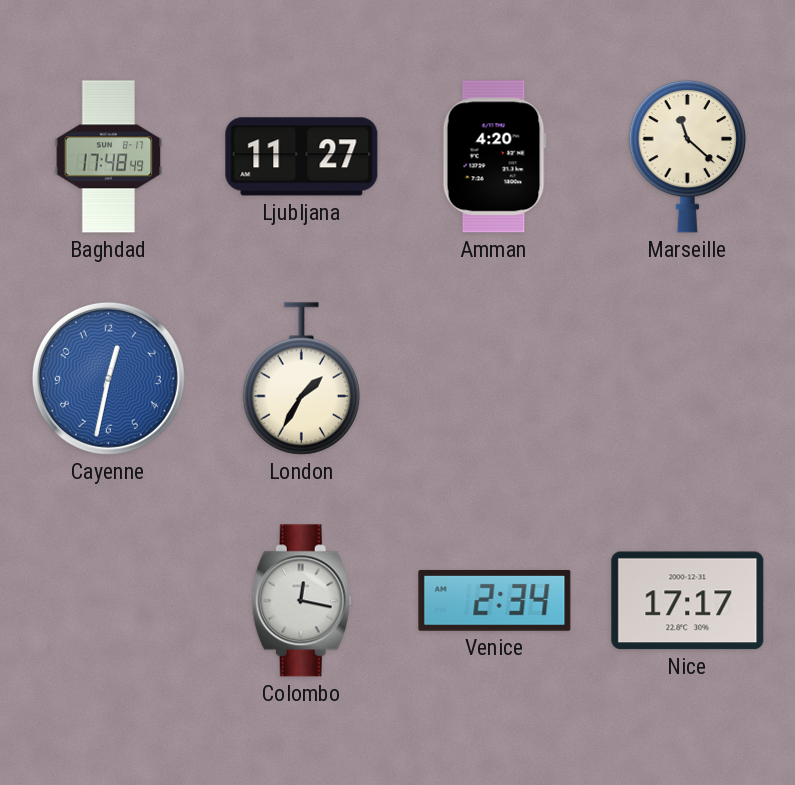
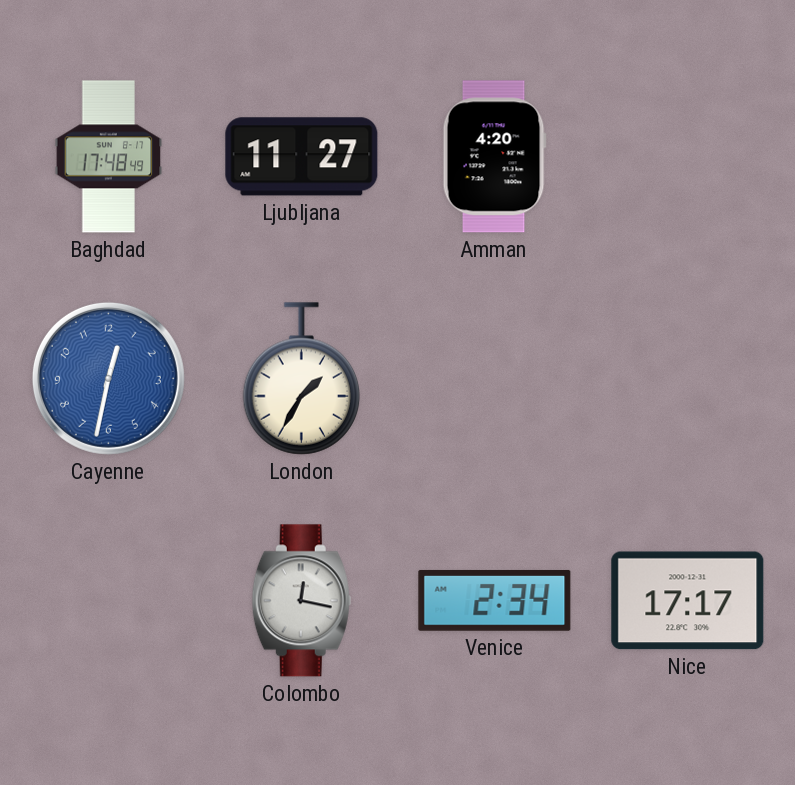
Marseille: 11:22 -> none (687, 156)
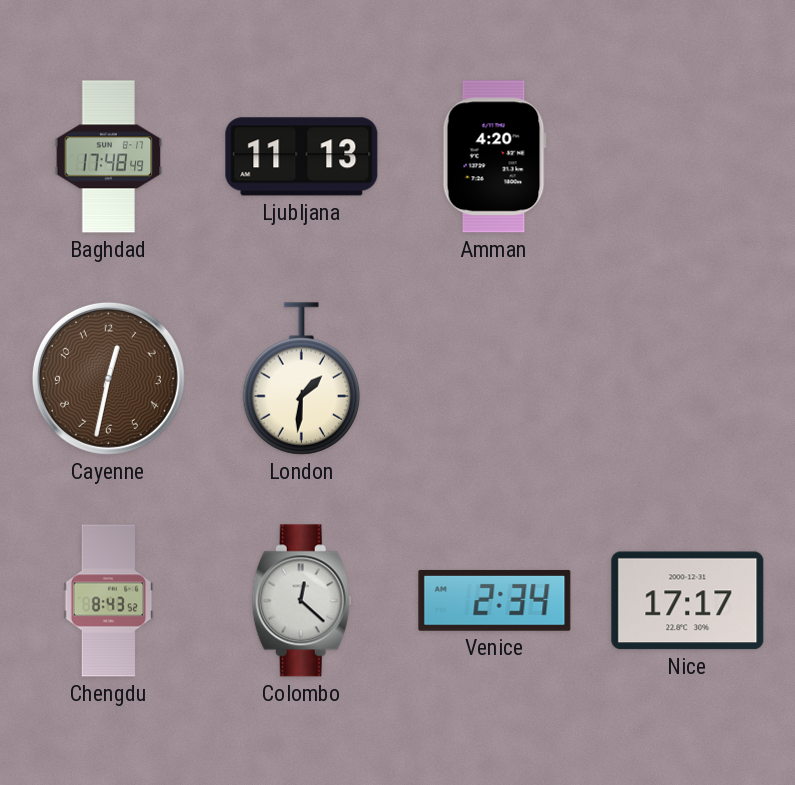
Ljubljana: 11:27 -> 11:13 (302, 157)
Cayenne dial: blue -> brown (108, 378)
London: 1:35 -> 1:31 (301, 379)
Chengdu: none -> 8:43 (109, 601)
Colombo: 12:17 -> 12:22 (301, 601)
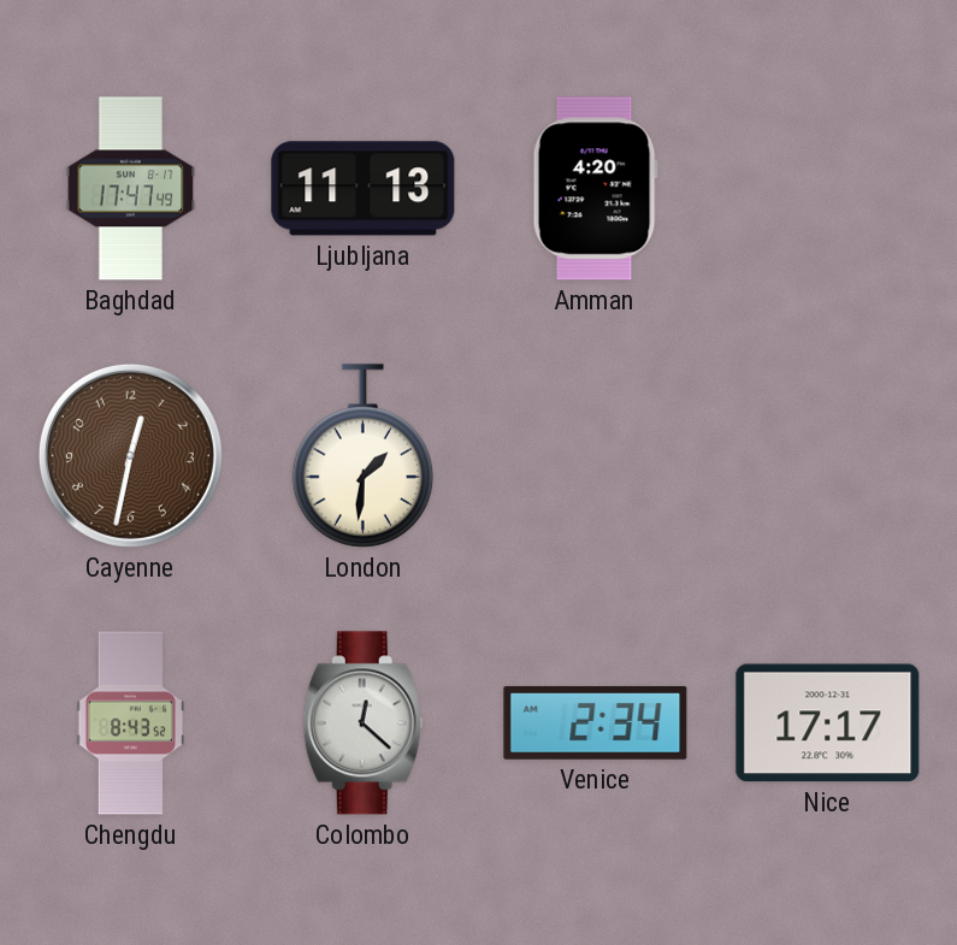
Baghdad: 17:48 -> 17:47 (131, 189)
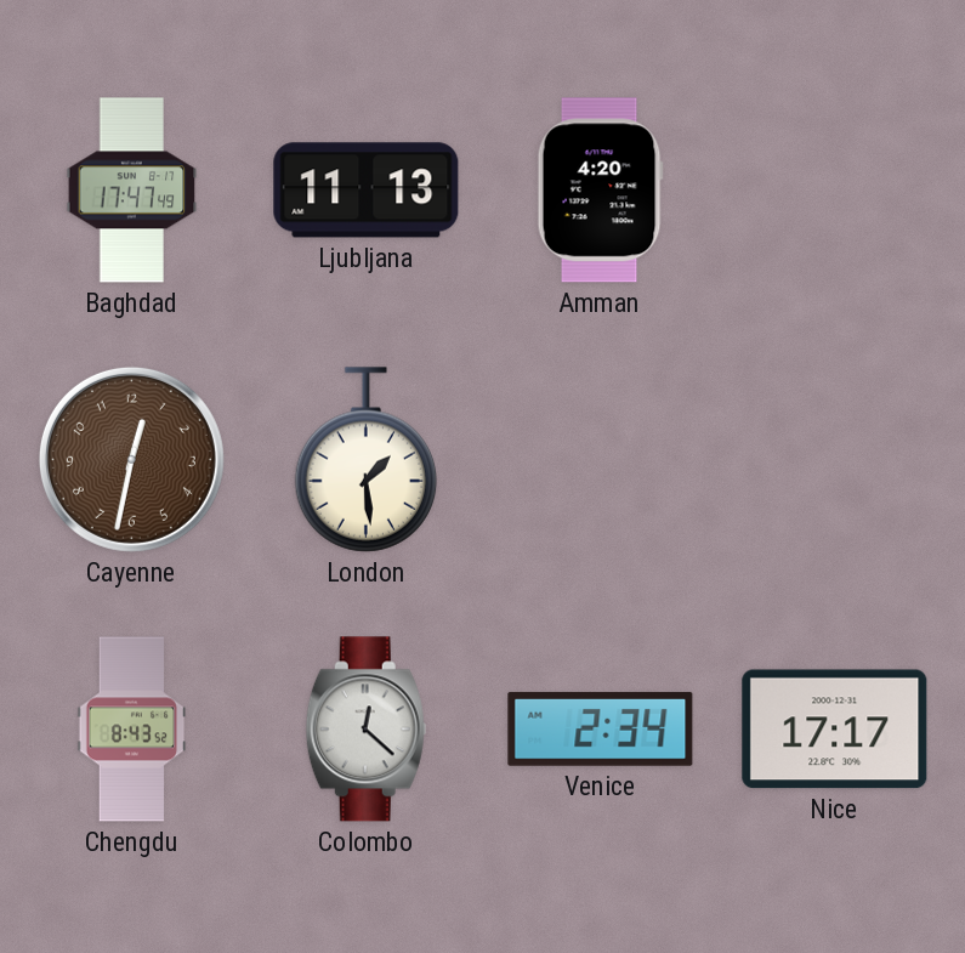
London: 1:31 -> 1:29 (365, 460)
